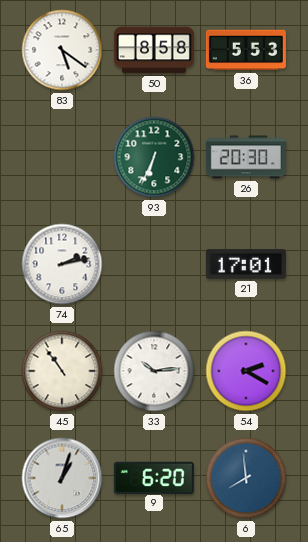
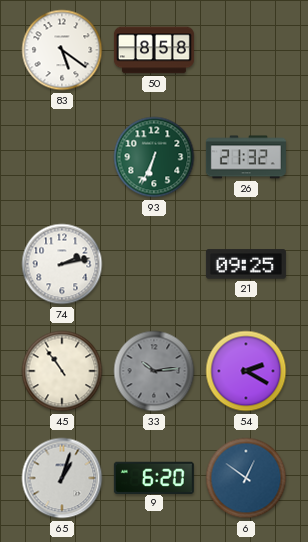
36: 5:53 -> none (246, 50)
26: 20:30 -> 21:32 (246, 157)
21: 17:01 -> 09:25 (246, 264)
33 dial: white -> grey (154, 371)
6: 7:59 -> 12:51 (246, 478)
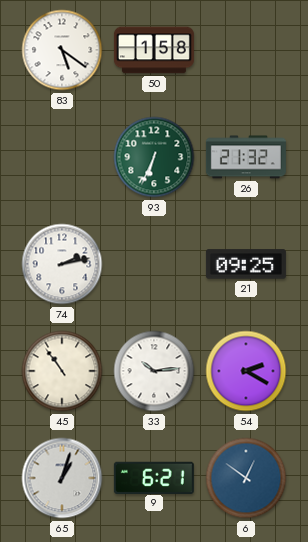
50: 8:58 -> 1:58 (154, 50)
33 dial: grey -> white (154, 371)
9: 6:20 -> 6:21 (154, 477)
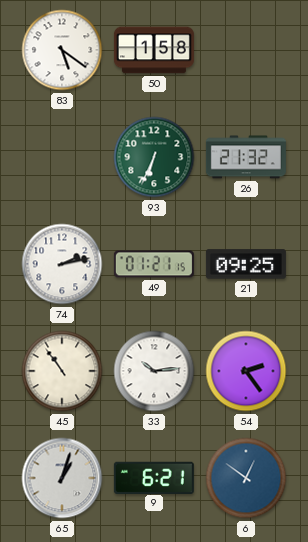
49: none -> 01:21 (154, 264)
54: 2:20 -> 2:24 (246, 371)
